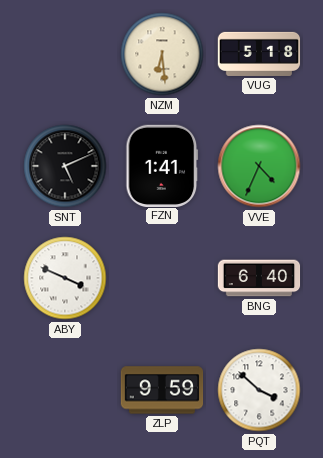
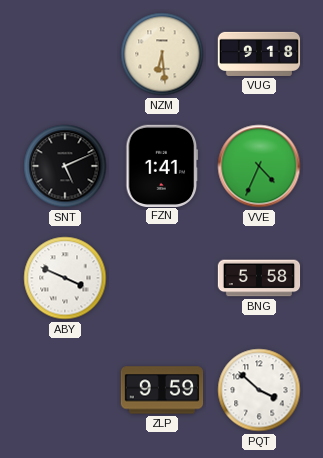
VUG: 5:18 -> 9:18 (259, 54)
BNG: 6:40 -> 5:58 (259, 278)
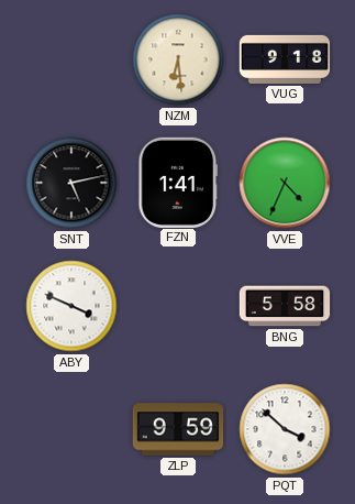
SNT: 5:11 -> 5:13 (71, 183)
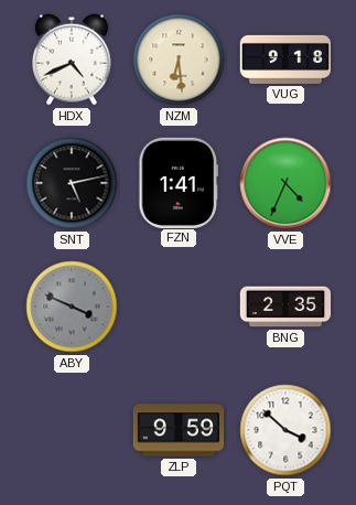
HDX: none -> 4:41 (72, 60)
ABY dial: white -> grey (72, 307)
BNG: 5:58 -> 2:35 (285, 307)
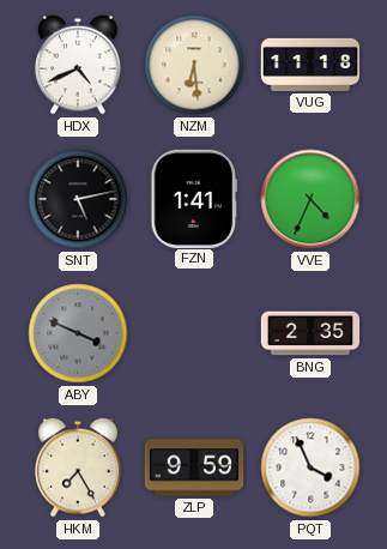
VUG: 9:18 -> 11:18 (310, 65)
HKM: none -> 7:25 (78, 467)
PQT: 3:52 -> 3:56 (310, 467)
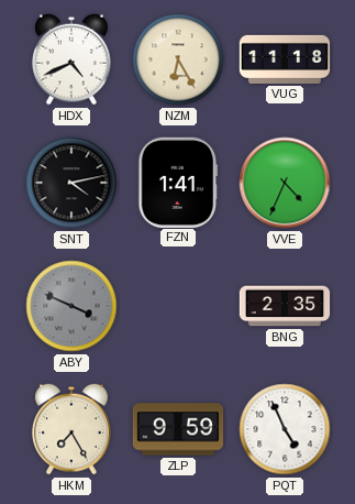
NZM: 6:29 -> 6:25 (178, 59)
SNT: 5:13 -> 4:13 (71, 183)
PQT: 3:56 -> 4:56 (285, 429)
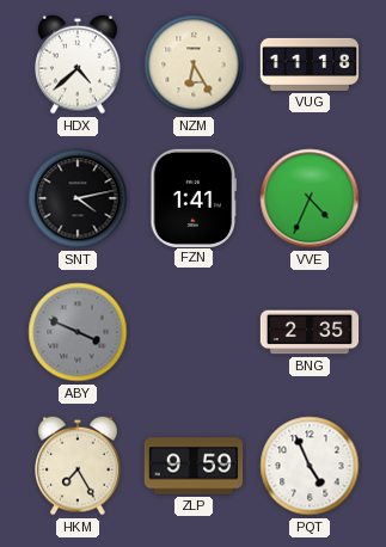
HDX: 4:41 -> 4:38 (78, 64)
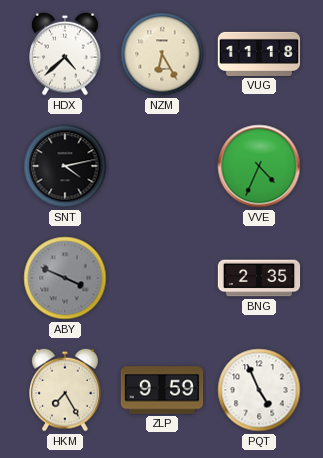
FZN: 1:41 -> none (194, 197)
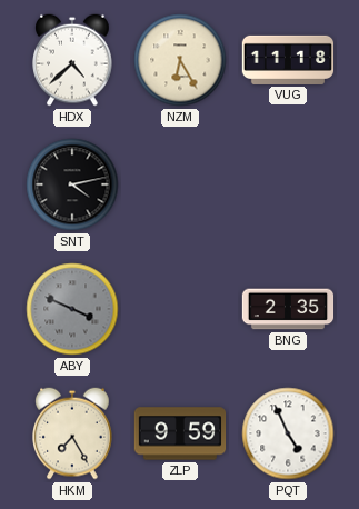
VVE: 4:34 -> none (259, 166)
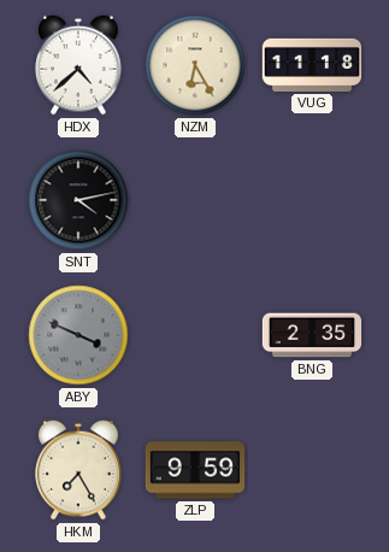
PQT: 4:56 -> none (288, 433)
